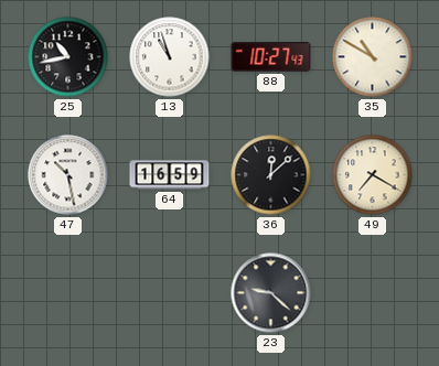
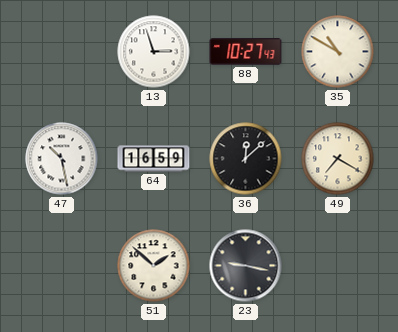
25: 10:43 -> none (68, 57)
13: 10:57 -> 2:57 (154, 52)
51: none -> 1:52 (154, 266)
23: 9:22 -> 9:17 (246, 266)
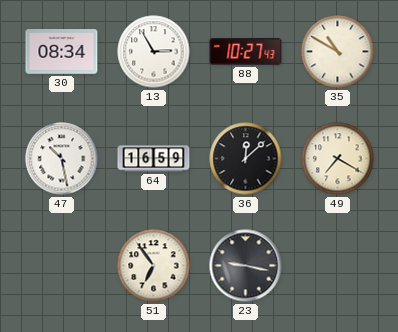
30: none -> 08:34 (62, 52)
13: 2:57 -> 2:55 (154, 52)
51: 1:52 -> 6:54 (154, 266)
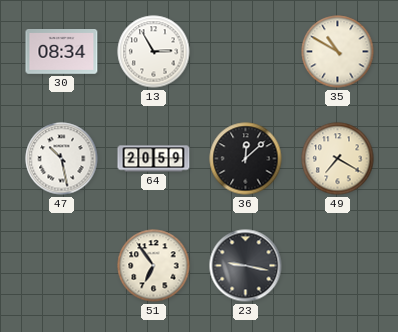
88: 10:27 -> none (246, 52)
64: 16:59 -> 20:59 (154, 159)
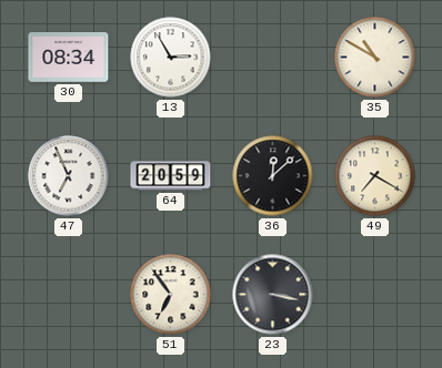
47: 10:28 -> 6:56 (69, 176)
23: 9:17 -> 3:17 (273, 295)
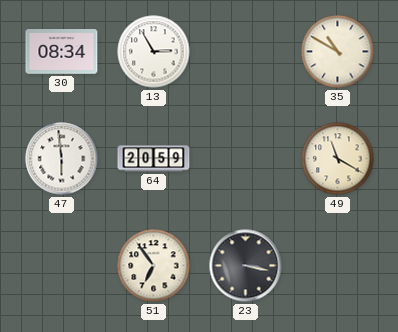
47: 6:56 -> 5:59 (62, 159)
36: 12:08 -> none (273, 176)
49: 7:20 -> 11:20 (338, 159)
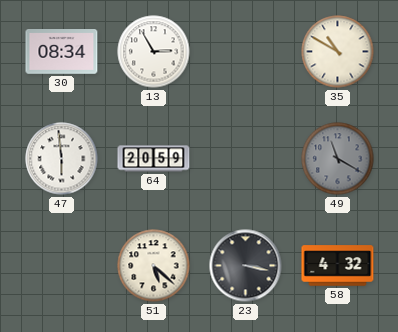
49 dial: cream -> grey (338, 159)
51: 6:54 -> 5:22 (154, 266)
58: none -> 4:32 (338, 266)
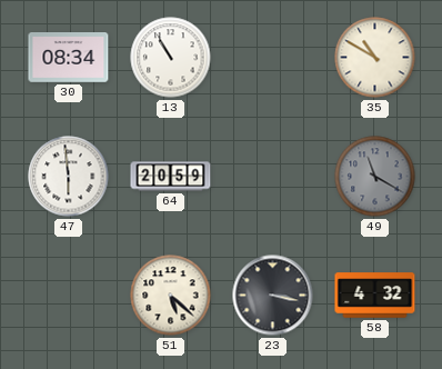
13: 2:55 -> 10:55 (171, 58)
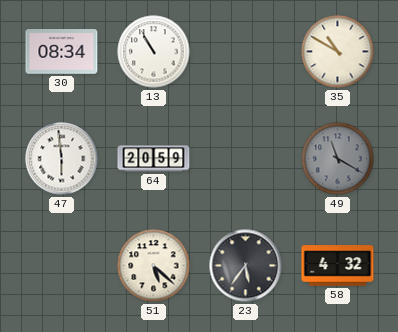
23: 3:17 -> 5:36 (246, 266)
